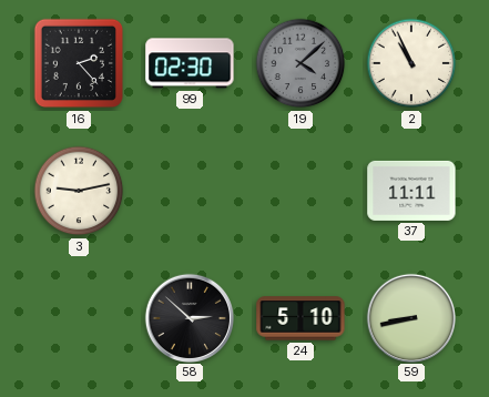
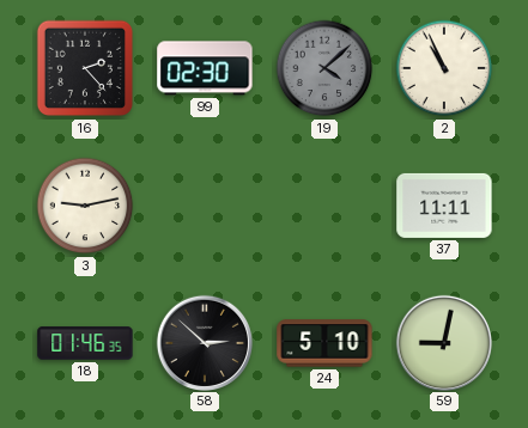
18: none -> 01:46 (85, 343)
59: 8:43 -> 9:02 (443, 342)
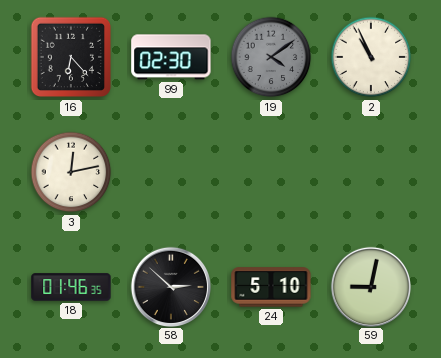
16: 2:23 -> 6:23 (71, 57)
19: 4:08 -> 4:09 (271, 57)
3: 9:13 -> 12:13 (71, 172)
37: 11:11 -> none (444, 206)
